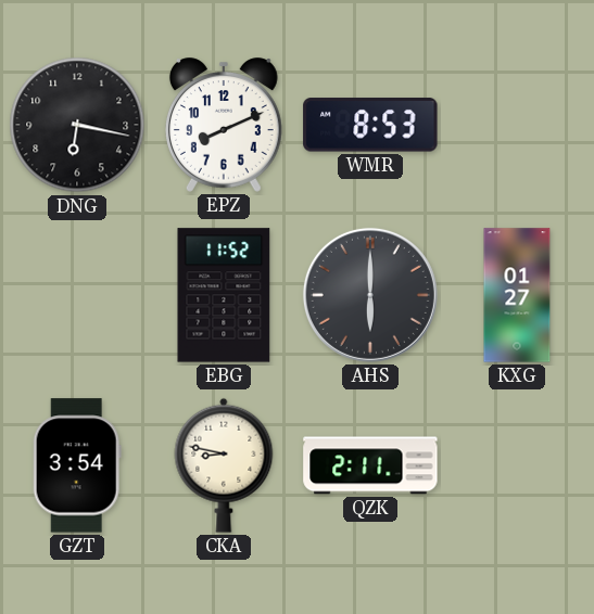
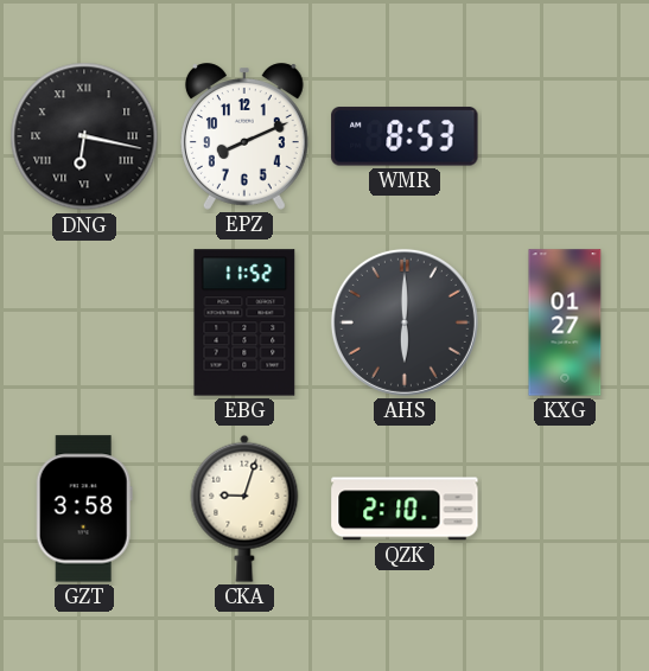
DNG numerals: Arabic -> Roman (84, 136)
GZT: 3:54 -> 3:58 (84, 509)
CKA: 8:47 -> 9:03 (244, 509)
QZK: 2:11 -> 2:10 (405, 509)
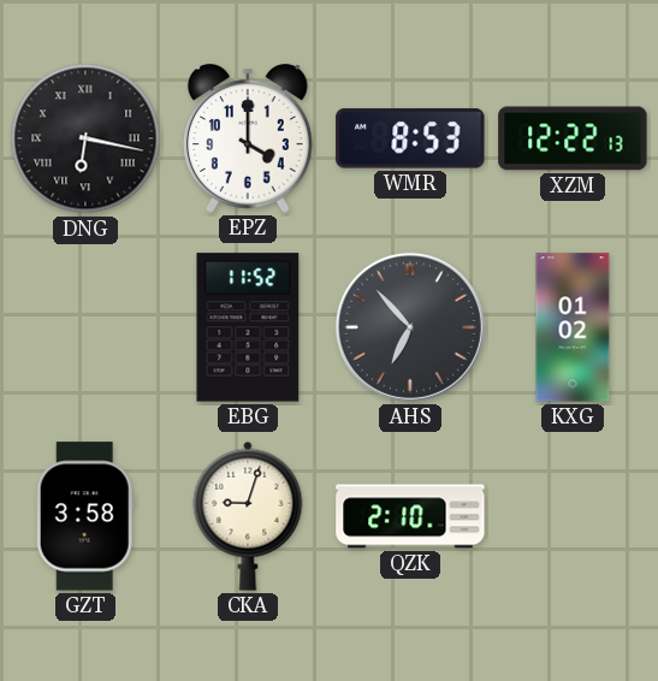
EPZ: 8:11 -> 4:00 (248, 138)
XZM: none -> 12:22 (573, 138)
AHS: 6:00 -> 6:53 (410, 327)
KXG: 01:27 -> 01:02 (573, 327)
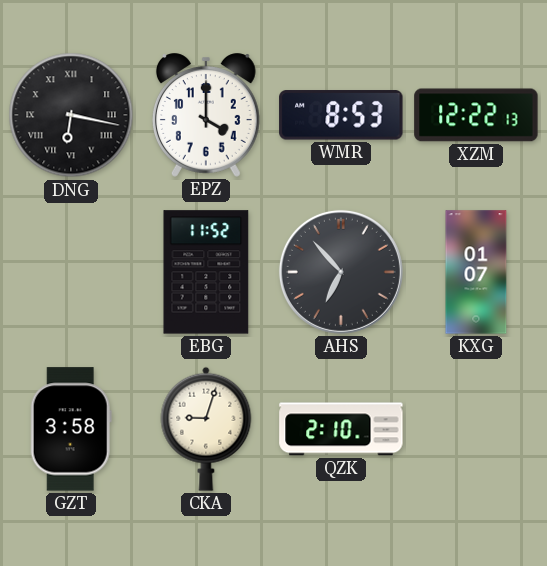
KXG: 01:02 -> 01:07 (476, 272)
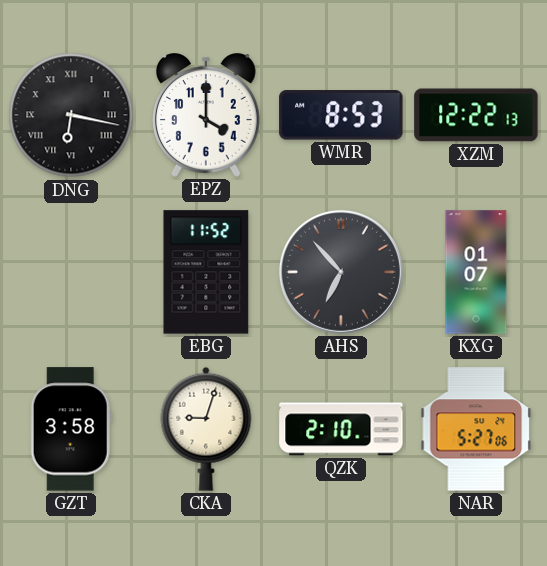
NAR: none -> 5:27 (476, 429)
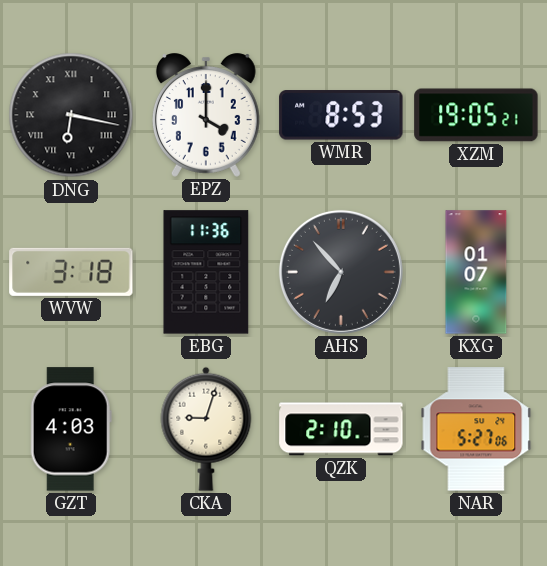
XZM: 12:22 -> 19:05 (476, 115)
WVW: none -> 3:18 (71, 272)
EBG: 11:52 -> 11:36 (206, 272)
GZT: 3:58 -> 4:03 (71, 429)
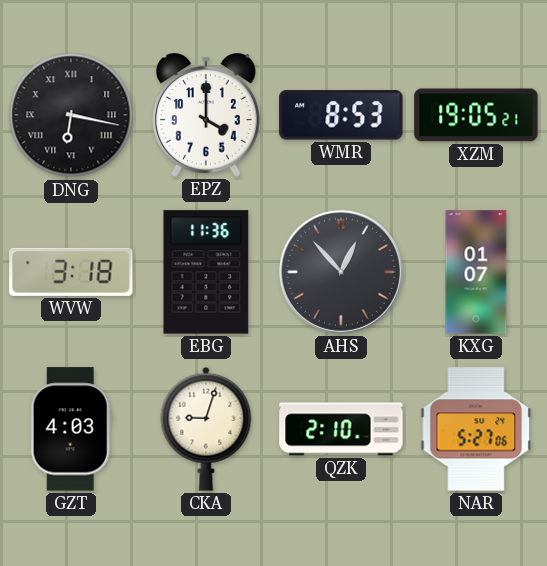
AHS: 6:53 -> 12:53 (341, 272)
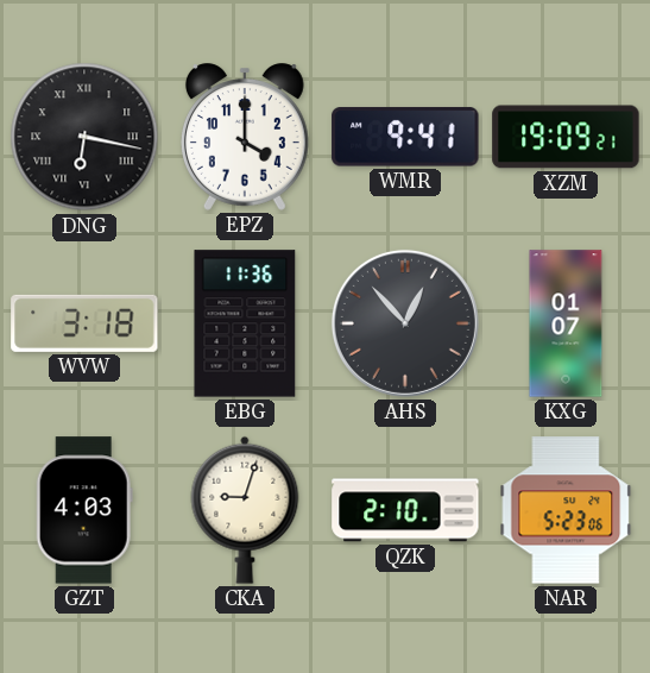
WMR: 8:53 -> 9:41 (405, 137)
XZM: 19:05 -> 19:09 (566, 137)
NAR: 5:27 -> 5:23 (566, 510)
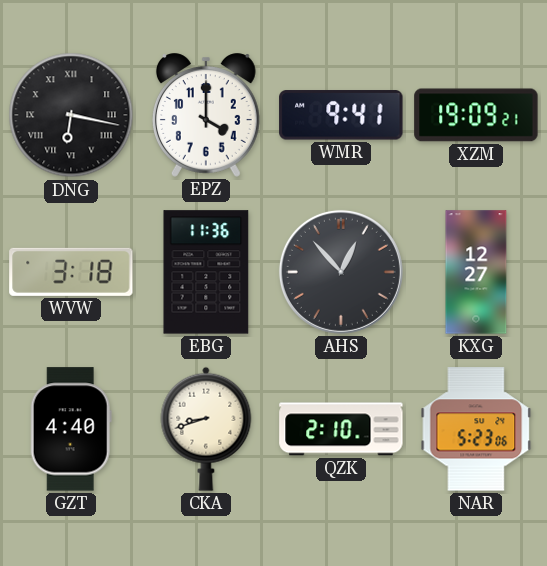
KXG: 01:07 -> 12:27 (476, 272)
GZT: 4:03 -> 4:40 (71, 429)
CKA: 9:03 -> 8:42 (206, 429)
